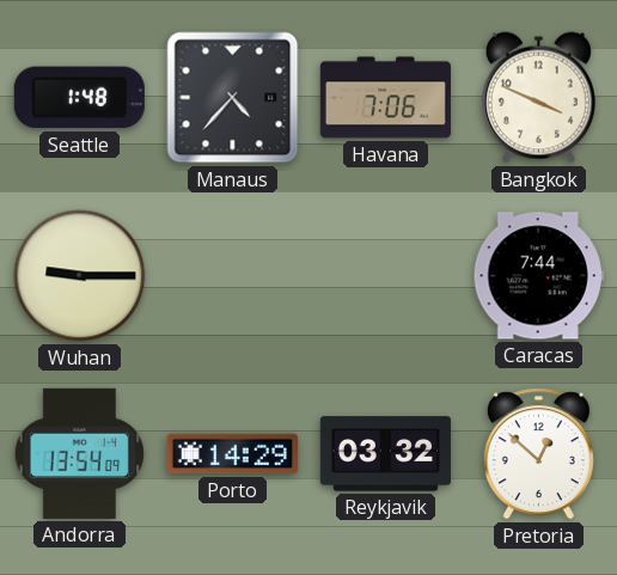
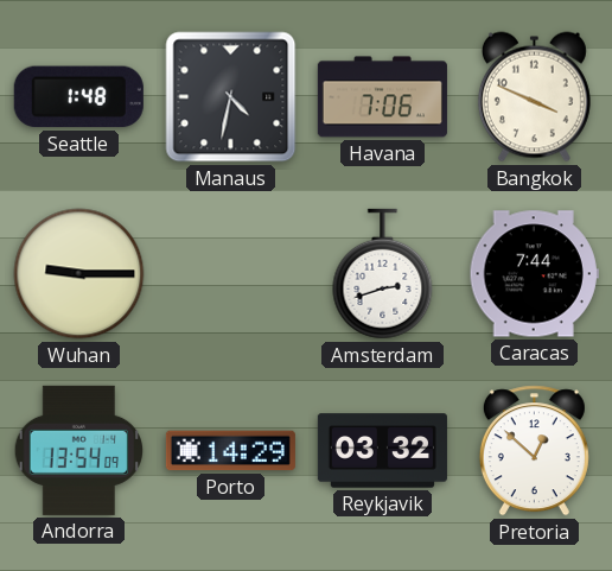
Manaus: 4:37 -> 4:32 (231, 97)
Amsterdam: none -> 2:42 (383, 274)
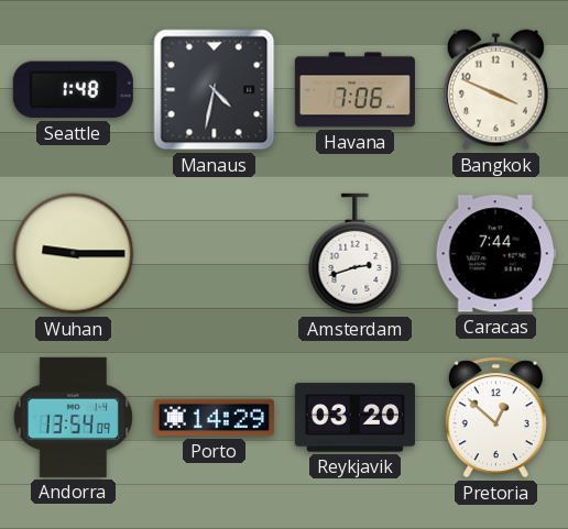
Reykjavik: 03:32 -> 03:20 (354, 418)
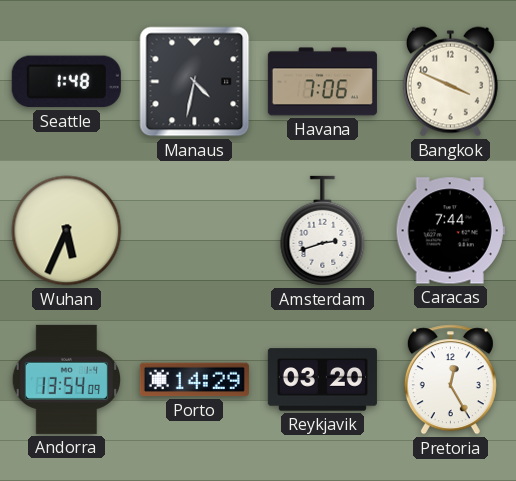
Wuhan: 9:15 -> 5:34 (67, 231)
Pretoria: 12:52 -> 12:25 (450, 380)
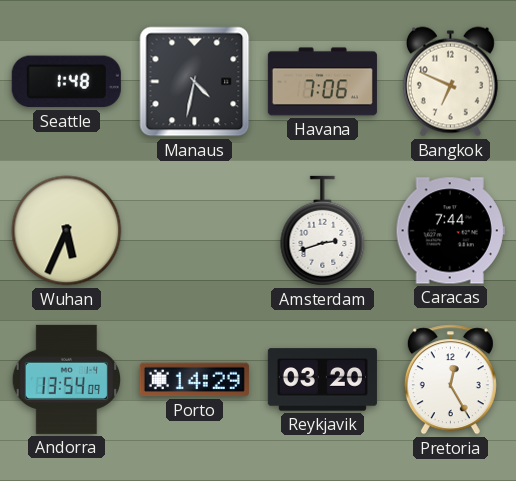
Bangkok: 3:49 -> 6:49 (450, 82)
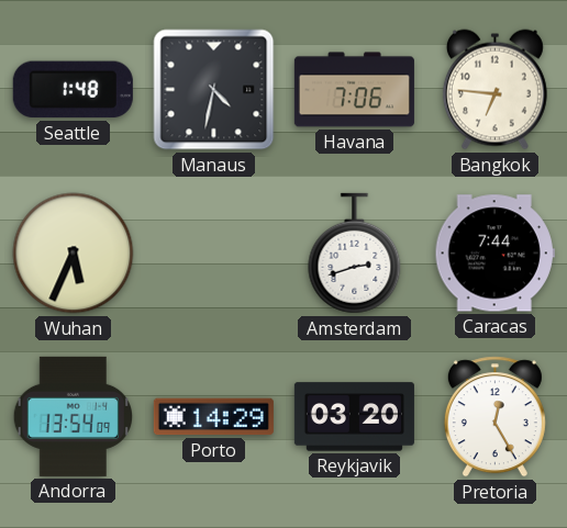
Bangkok: 6:49 -> 6:46 (494, 90)
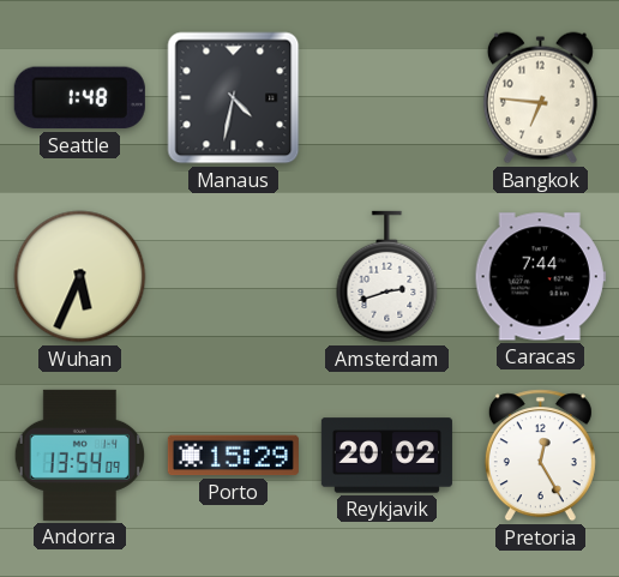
Havana: 7:06 -> none (354, 90)
Porto: 14:29 -> 15:29 (233, 456)
Reykjavik: 03:20 -> 20:02 (386, 456)
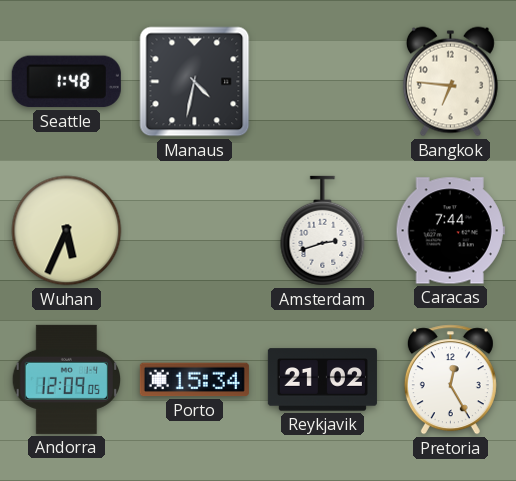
Andorra: 13:54 -> 12:09 (66, 379)
Porto: 15:29 -> 15:34 (194, 380)
Reykjavik: 20:02 -> 21:02 (322, 380)
